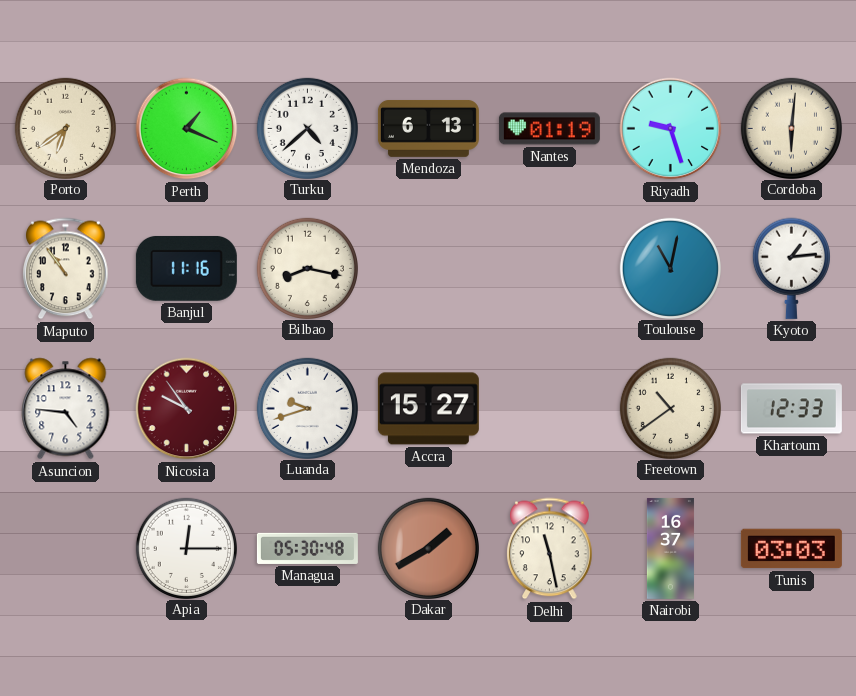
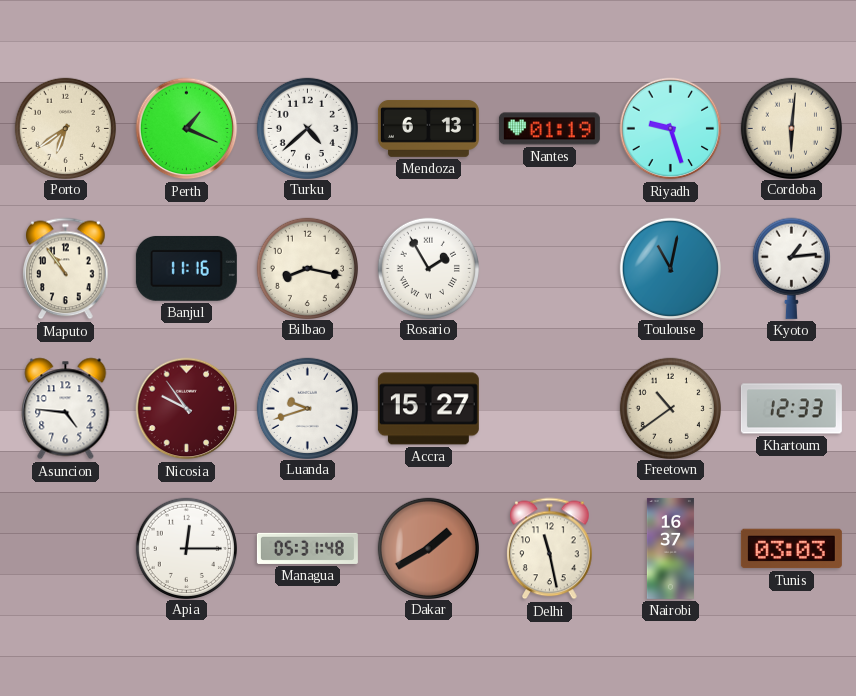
Rosario: none -> 1:55 (428, 268)
Managua: 05:30 -> 05:31 (307, 548)
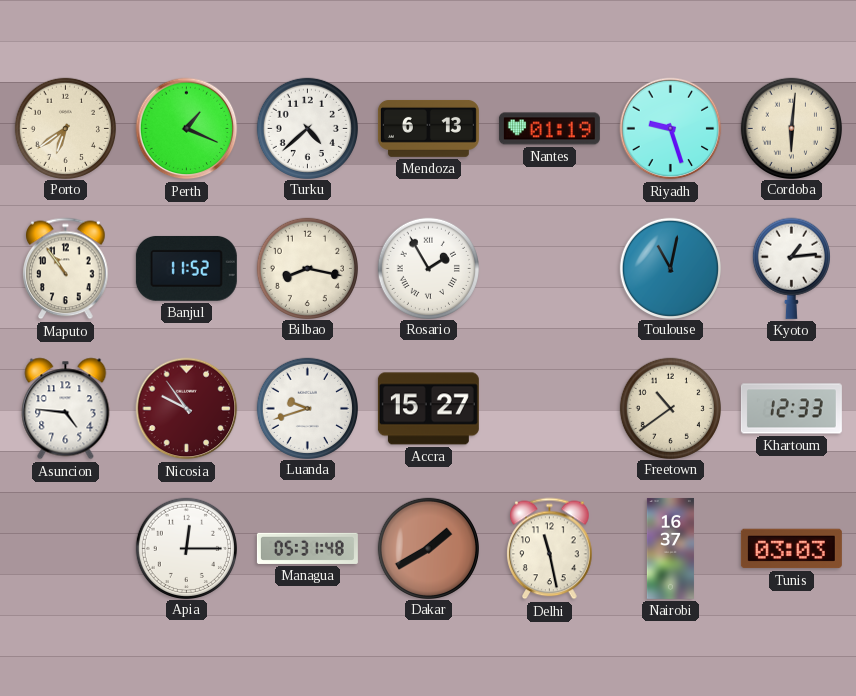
Banjul: 11:16 -> 11:52 (186, 268)
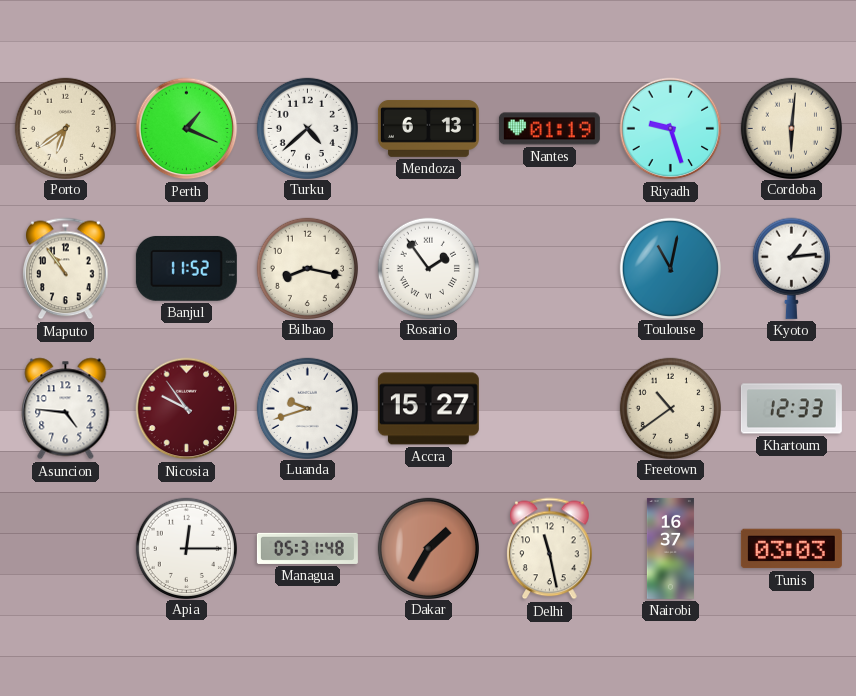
Rosario: 1:55 -> 1:54 (428, 268)
Dakar: 1:40 -> 1:35 (428, 548)
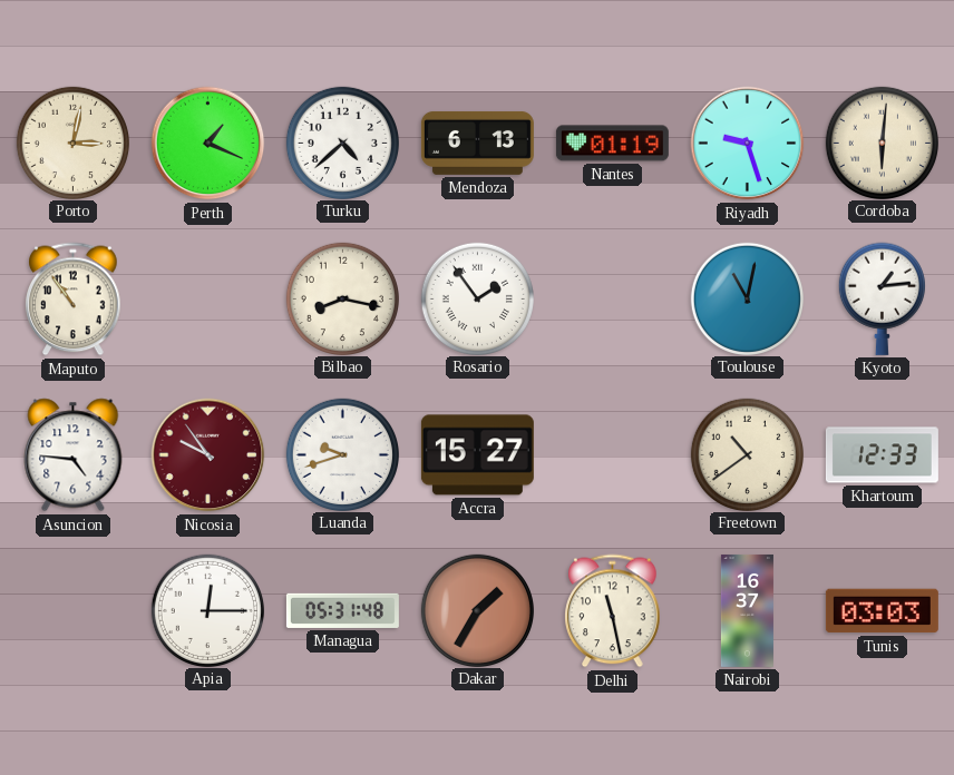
Porto: 6:39 -> 3:02 (72, 143)
Banjul: 11:52 -> none (186, 268)
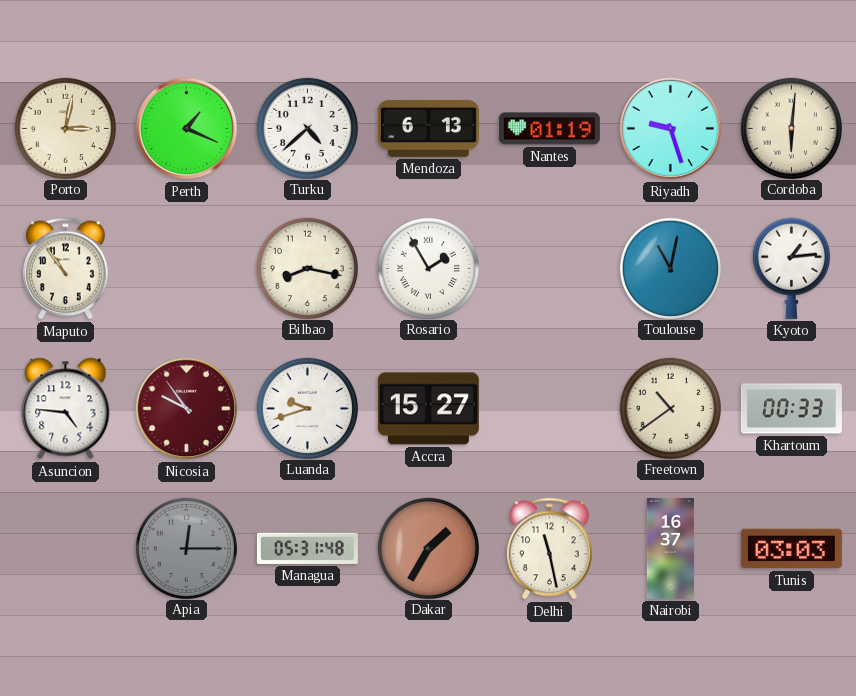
Rosario: 1:54 -> 1:55 (428, 268)
Khartoum: 12:33 -> 00:33 (791, 409)
Apia dial: white -> grey (186, 548)
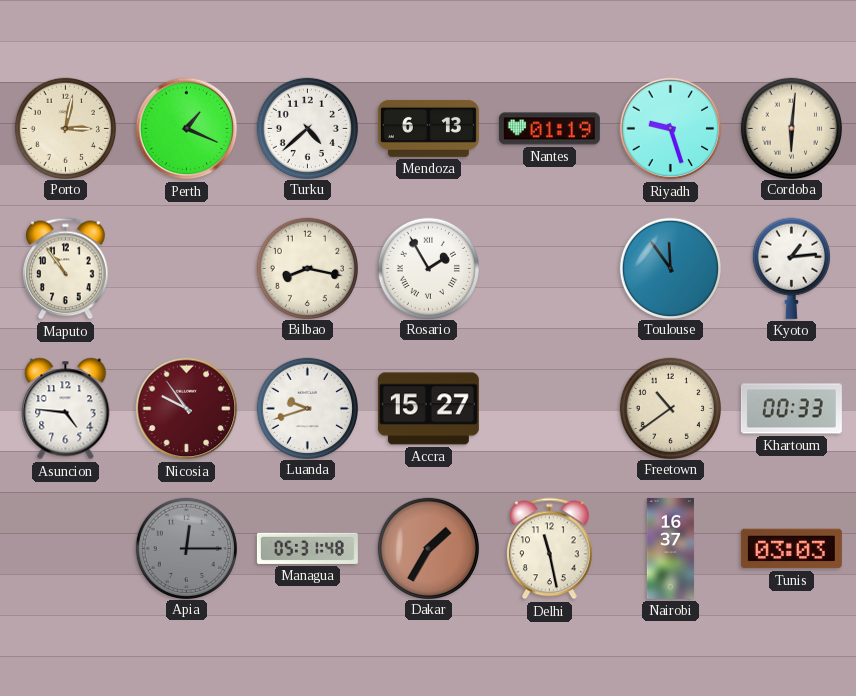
Toulouse: 11:02 -> 11:54 (670, 268)
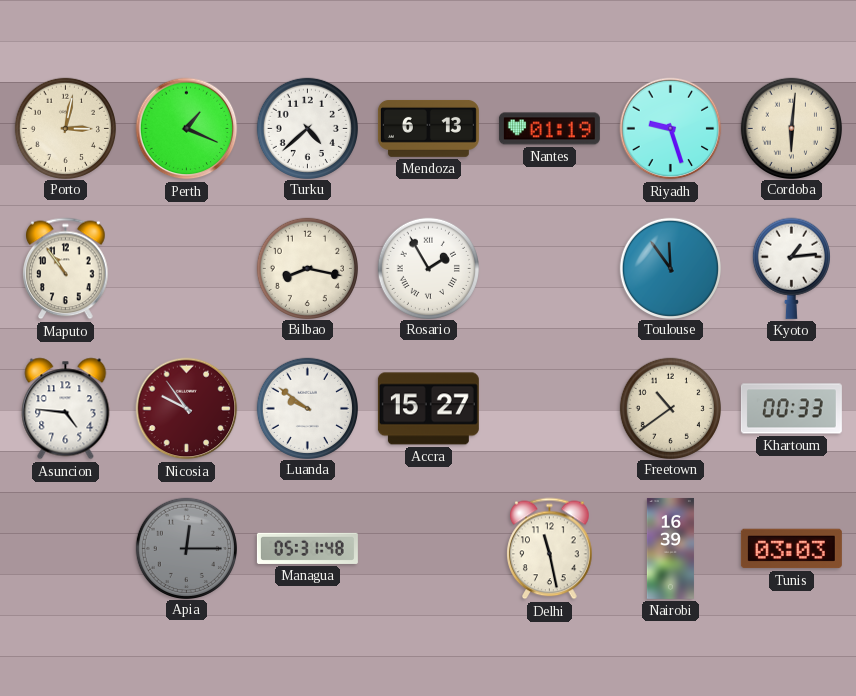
Luanda: 9:42 -> 9:51 (307, 408)
Dakar: 1:35 -> none (428, 548)
Nairobi: 16:37 -> 16:39 (670, 548)
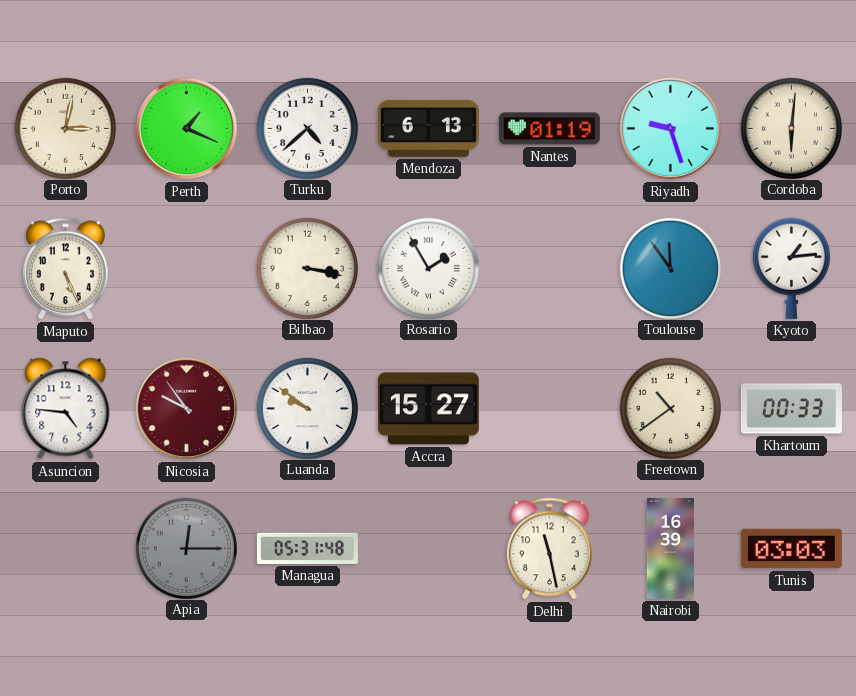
Maputo: 10:54 -> 5:26 (66, 269)
Bilbao: 8:17 -> 3:17 (307, 268)
